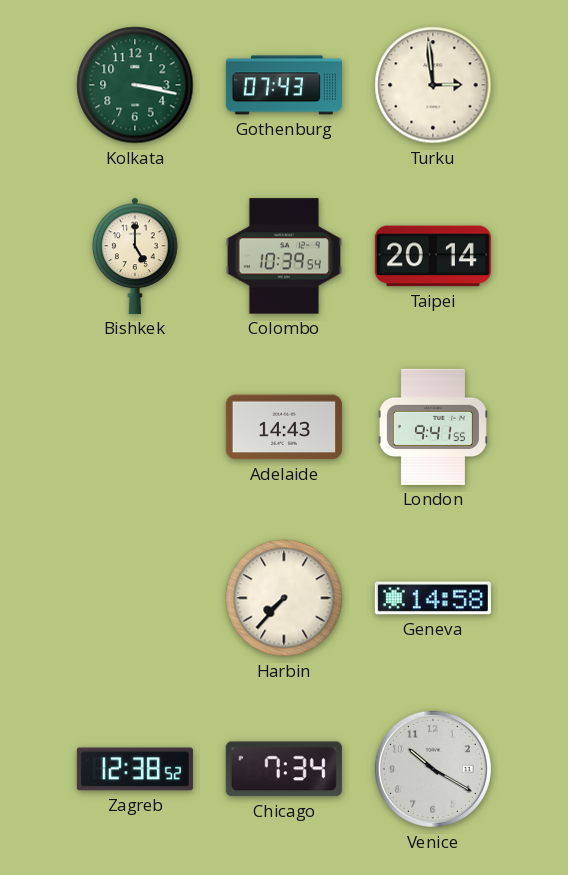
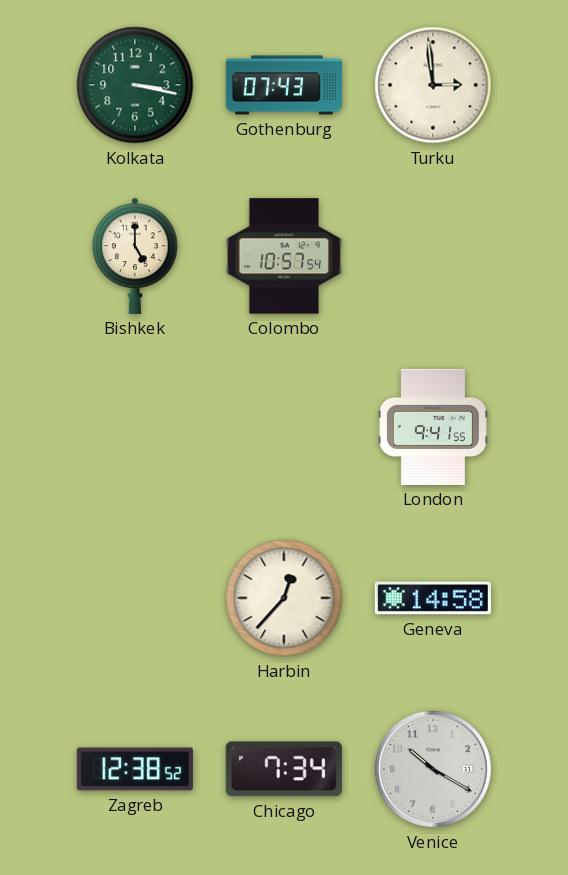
Colombo: 10:39 -> 10:57 (284, 256)
Taipei: 20:14 -> none (433, 256)
Adelaide: 14:43 -> none (284, 427)
Harbin: 7:37 -> 12:37 (284, 598)
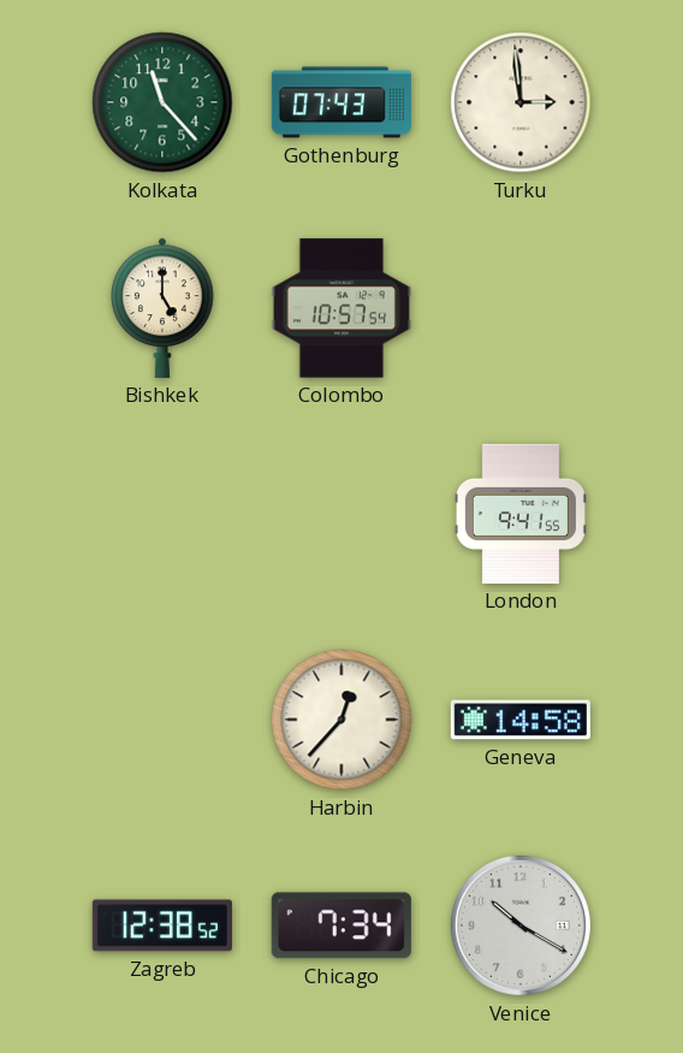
Kolkata: 3:17 -> 11:23 (162, 102)
